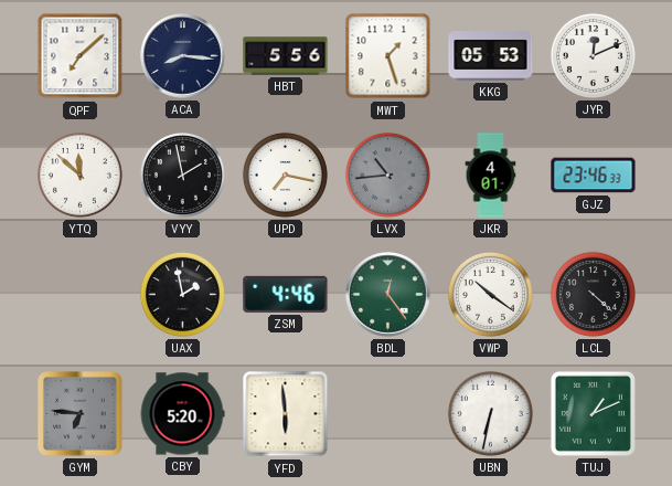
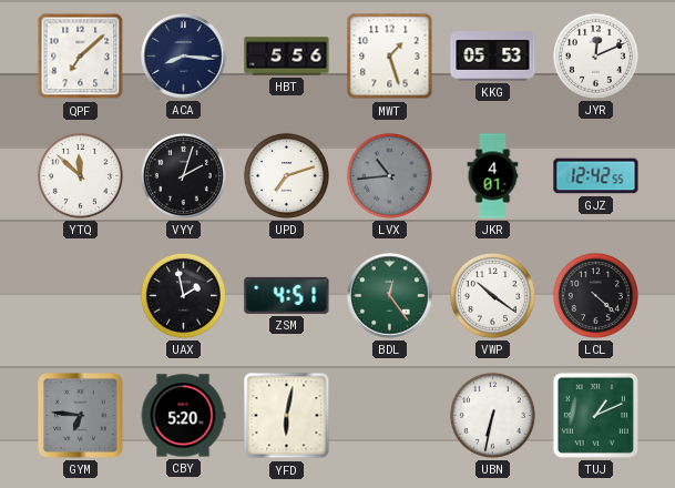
VYY: 1:58 -> 2:03 (183, 175)
UPD: 7:17 -> 7:12 (286, 175)
GJZ: 23:46 -> 12:42 (596, 176)
ZSM: 4:46 -> 4:51 (287, 295)
YFD: 5:59 -> 6:02 (287, 416)
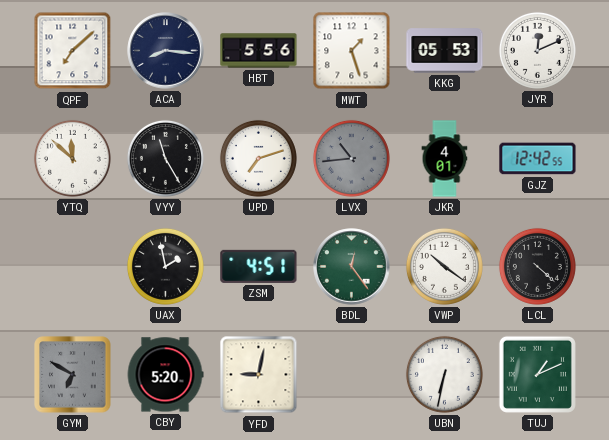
VYY: 2:03 -> 11:25 (165, 158)
GYM: 6:46 -> 6:50 (73, 375)
YFD: 6:02 -> 9:02 (259, 375)
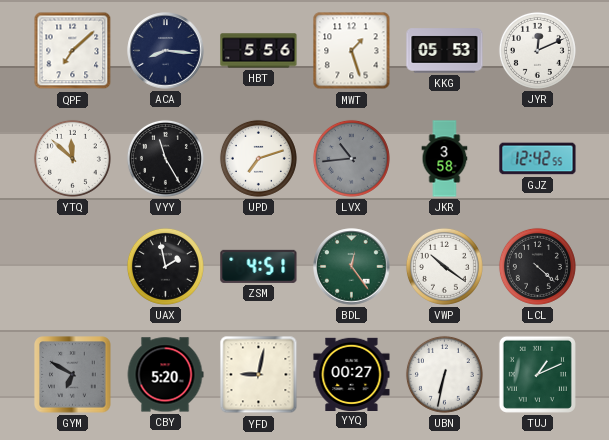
JKR: 4:01 -> 3:58 (445, 159)
YYQ: none -> 00:27 (352, 374)
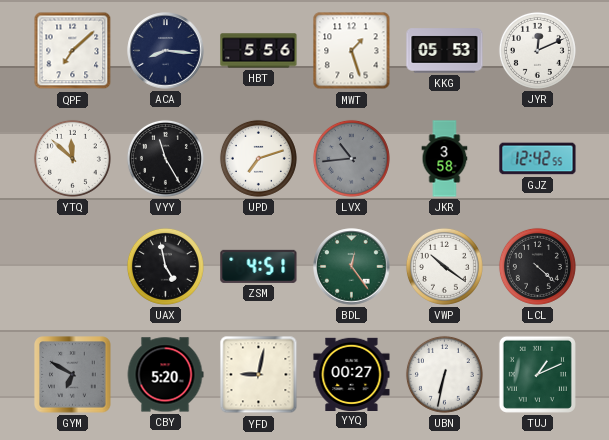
UAX: 1:58 -> 4:58 (165, 266)
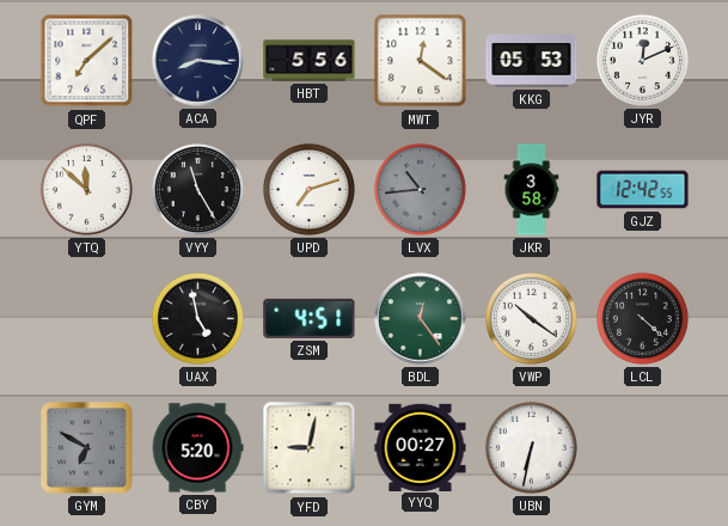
MWT: 1:27 -> 12:21 (421, 61)
TUJ: 1:11 -> none (537, 374)
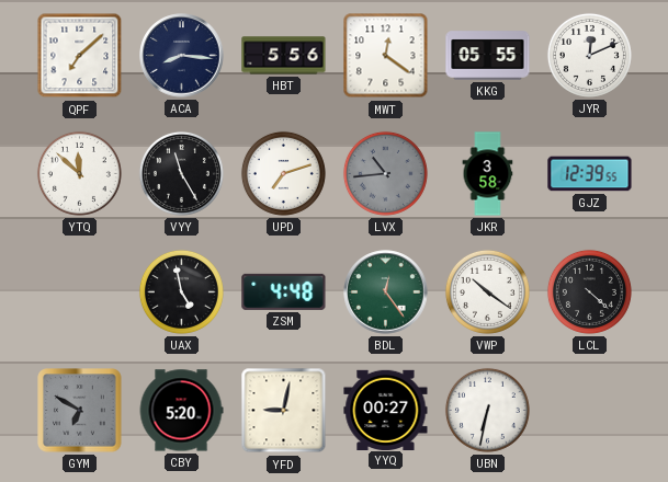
KKG: 05:53 -> 05:55 (488, 56)
GJZ: 12:42 -> 12:39 (590, 174)
ZSM: 4:51 -> 4:48 (284, 291)
